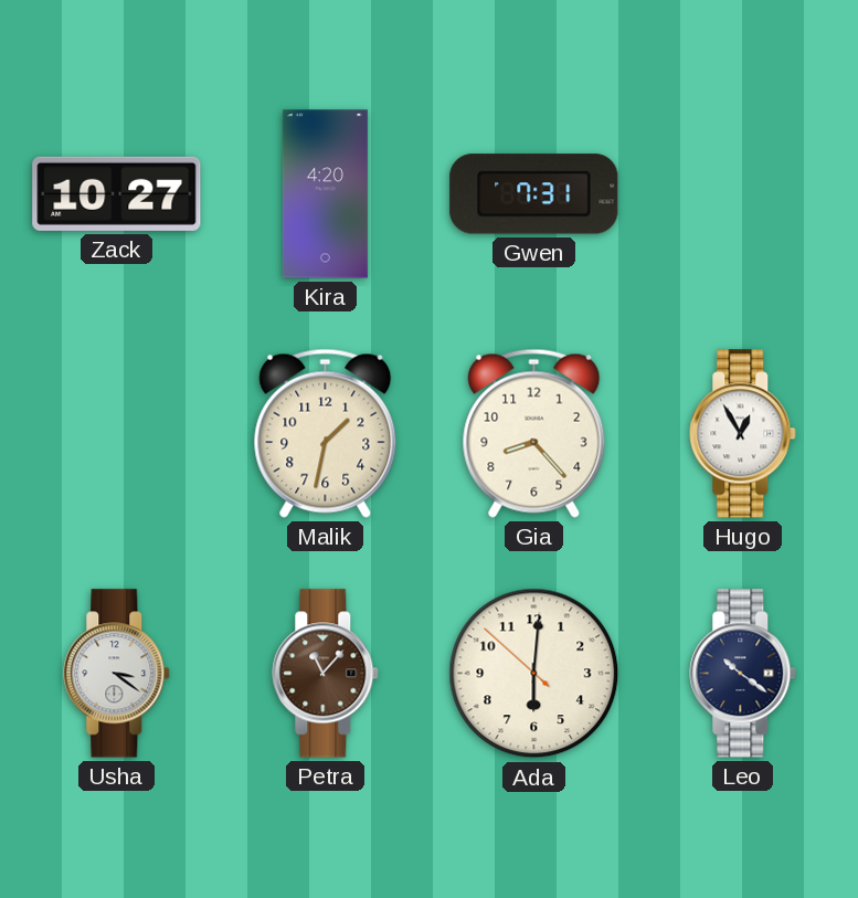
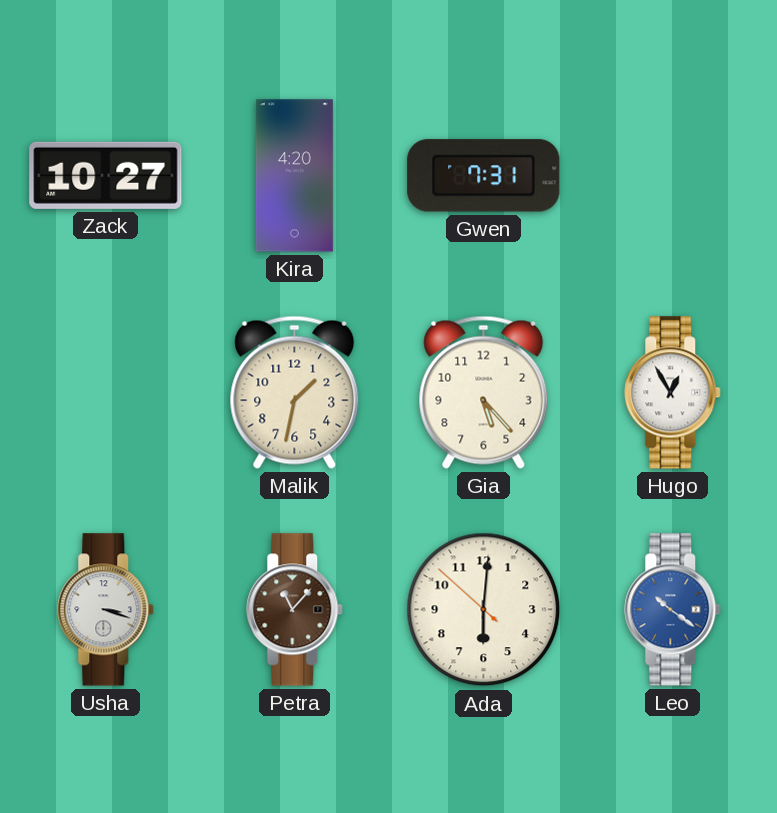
Gia: 8:23 -> 5:23 (484, 392)
Usha: 3:21 -> 3:18 (106, 610)
Leo dial: navy -> blue (673, 610)
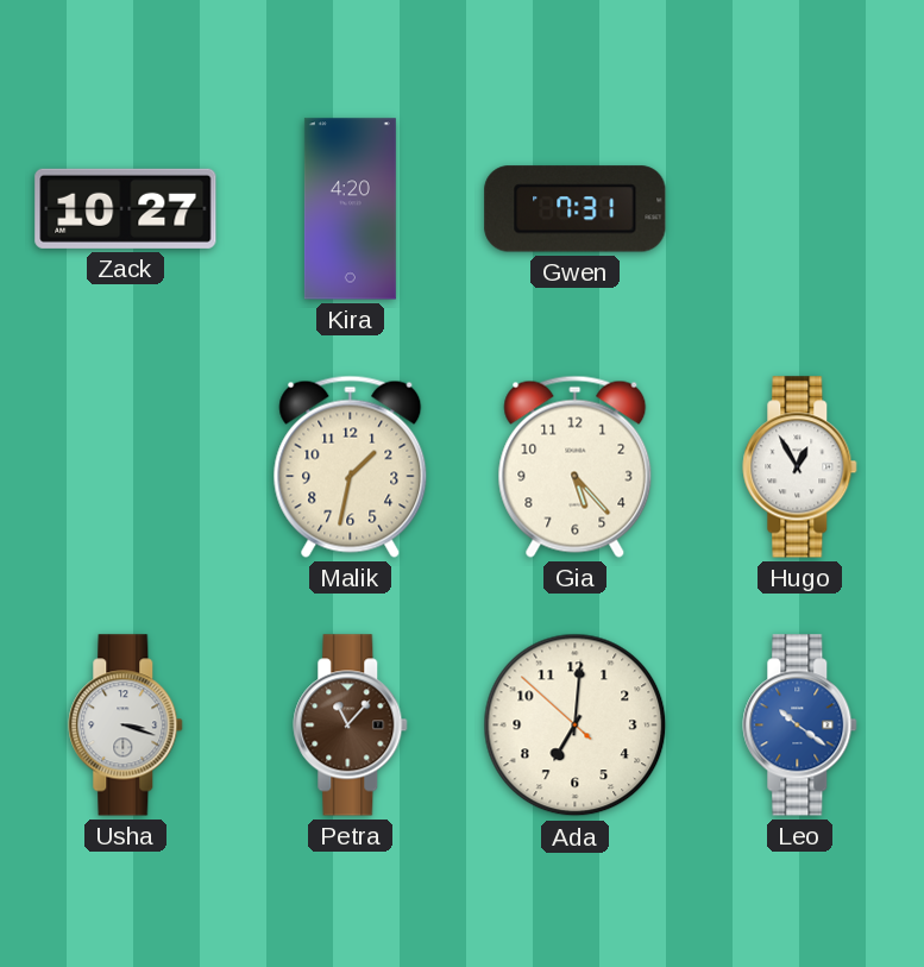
Ada: 6:00 -> 7:00 (576, 726)
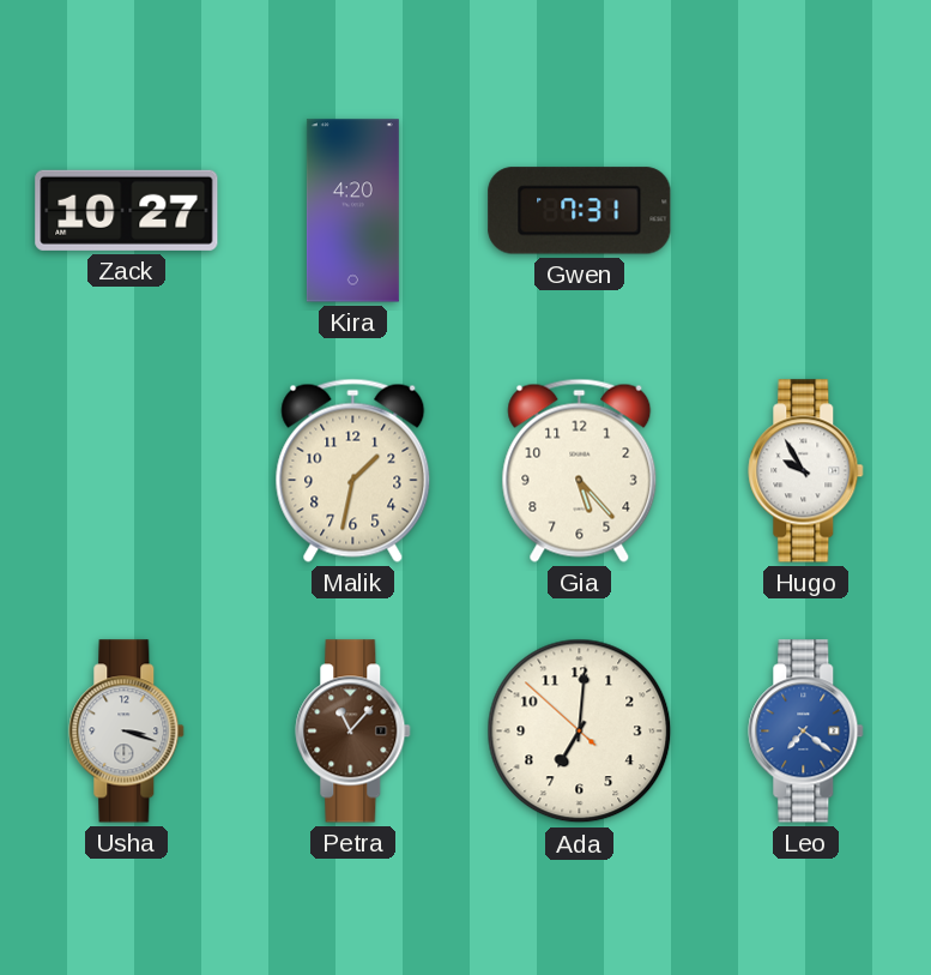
Hugo: 12:55 -> 9:55 (806, 471)
Leo: 10:21 -> 7:21 (806, 732)
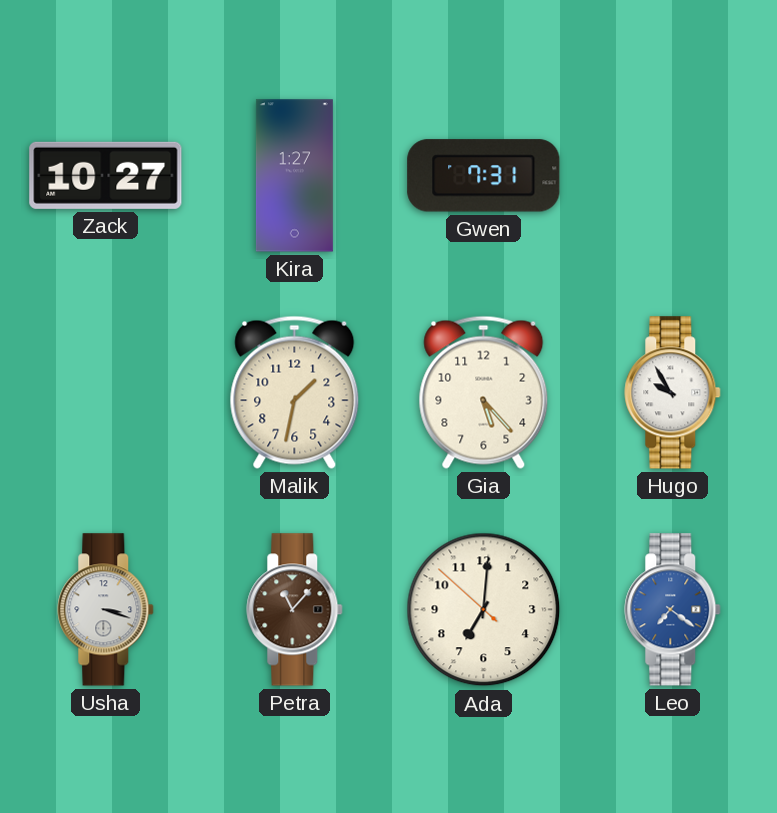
Kira: 4:20 -> 1:27 (294, 176)
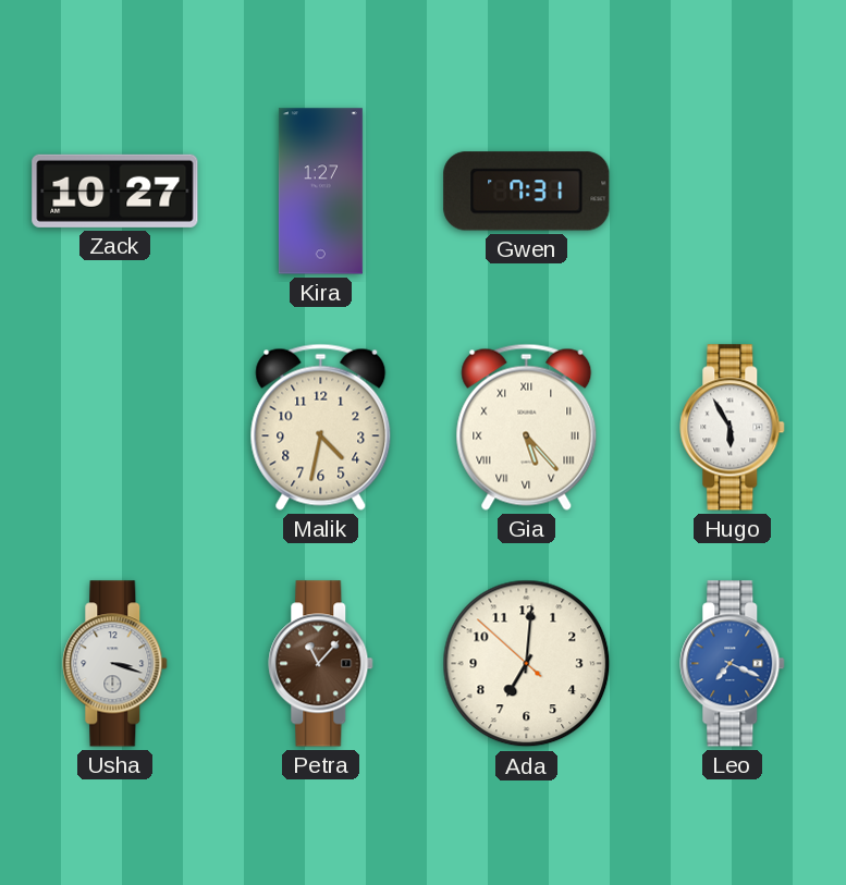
Malik: 1:32 -> 4:32 (321, 427)
Gia numerals: Arabic -> Roman (527, 427)
Hugo: 9:55 -> 5:55 (733, 428)
Leo: 7:21 -> 7:19 (733, 664)
